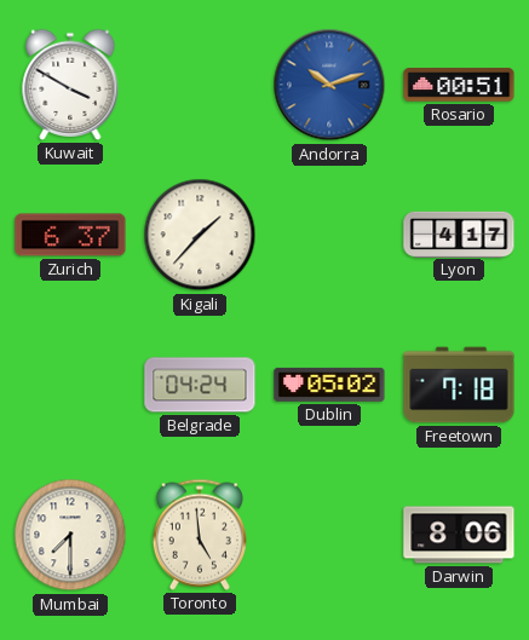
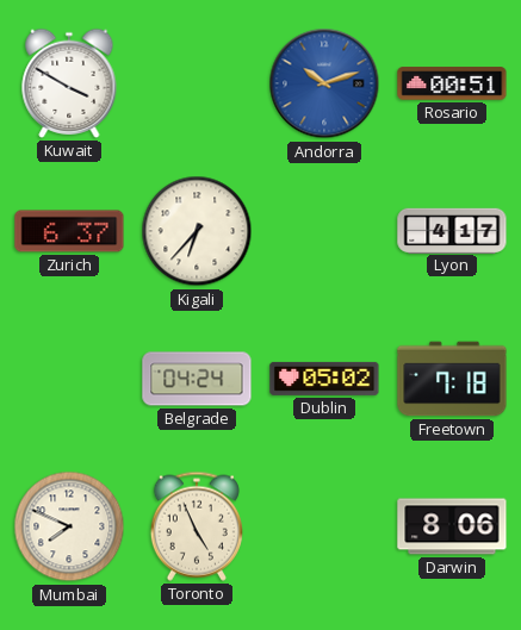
Kigali: 1:37 -> 6:37 (197, 231)
Mumbai: 7:30 -> 7:49 (69, 526)
Toronto: 4:59 -> 4:56 (197, 526)
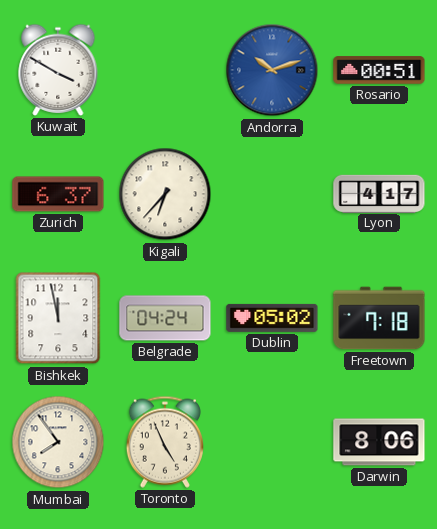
Bishkek: none -> 11:58 (58, 318)
Mumbai: 7:49 -> 7:54 (58, 442)
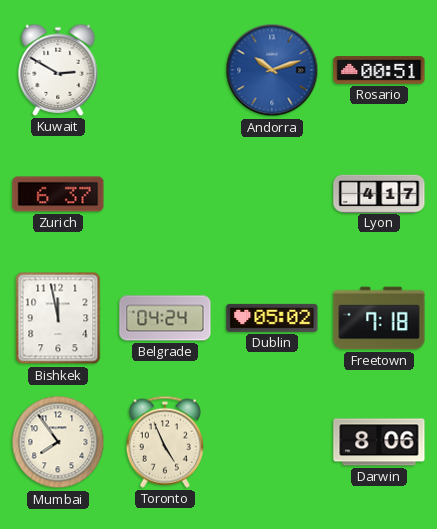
Kuwait: 3:50 -> 2:50 (58, 70)
Kigali: 6:37 -> none (165, 194)
